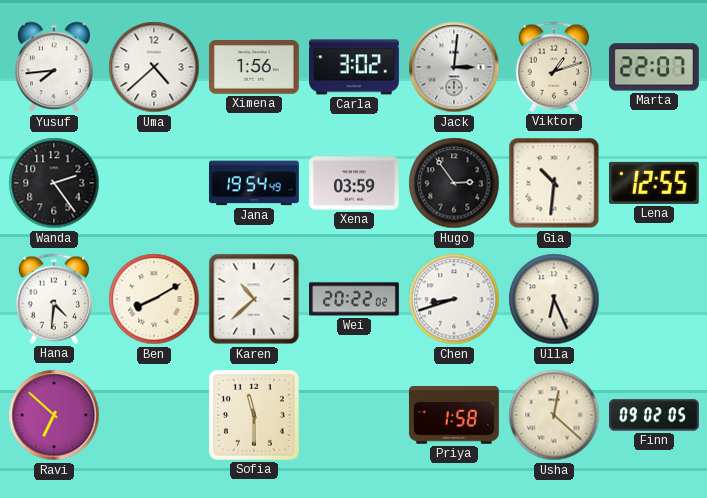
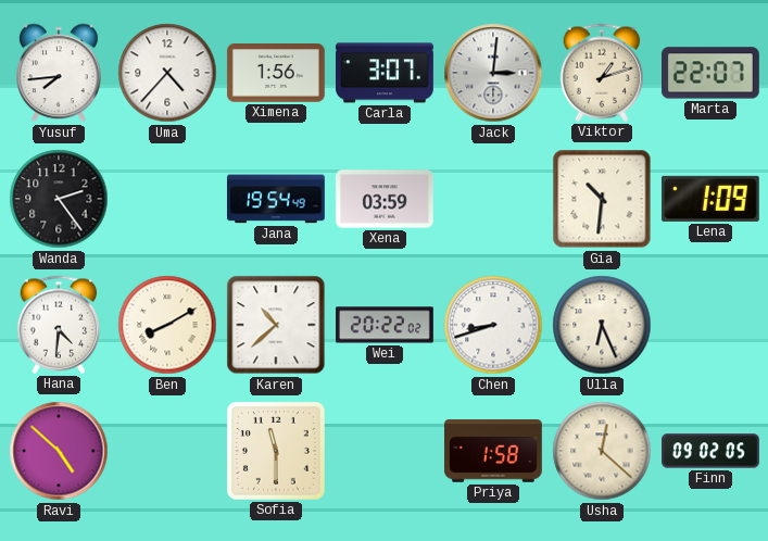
Uma: 4:38 -> 4:37 (167, 73)
Carla: 3:02 -> 3:07 (386, 73)
Hugo: 2:54 -> none (454, 183)
Lena: 12:55 -> 1:09 (710, 199)
Ravi: 6:52 -> 4:52 (59, 451)
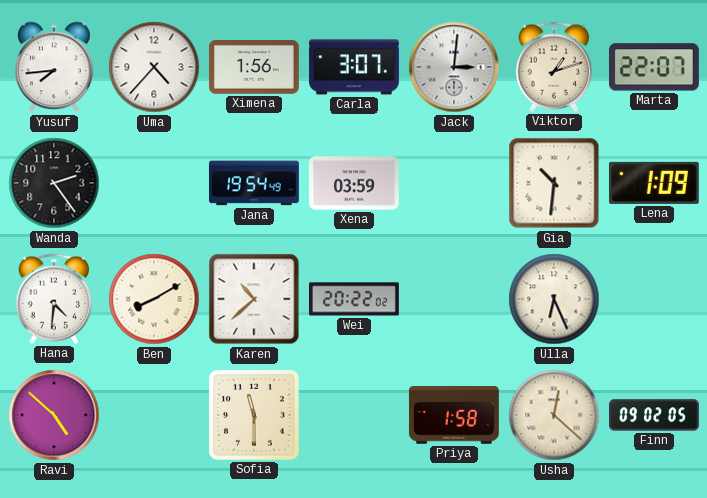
Chen: 8:42 -> none (493, 325)
